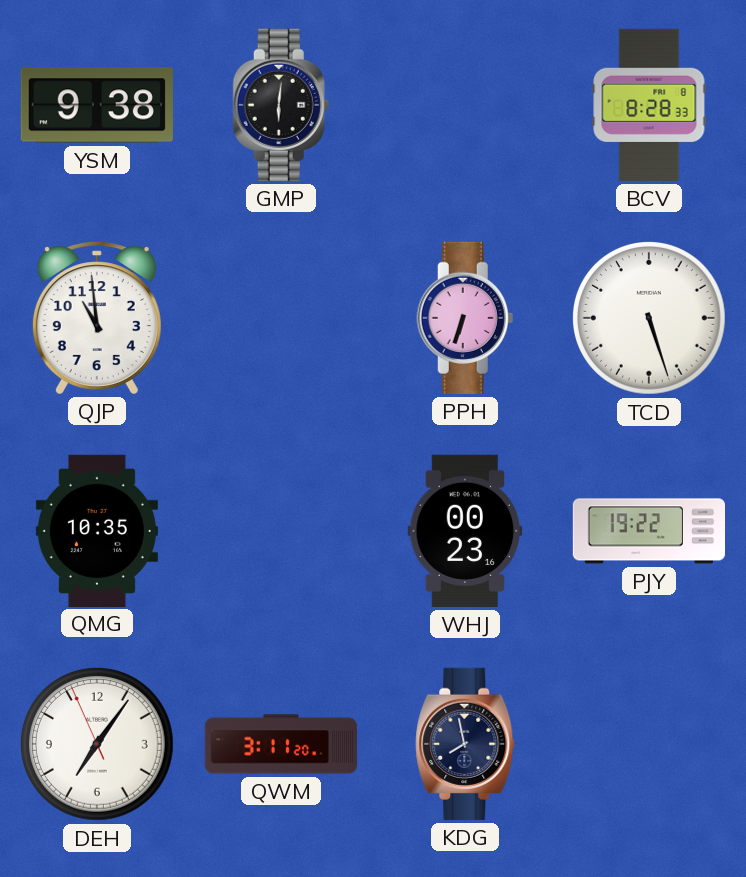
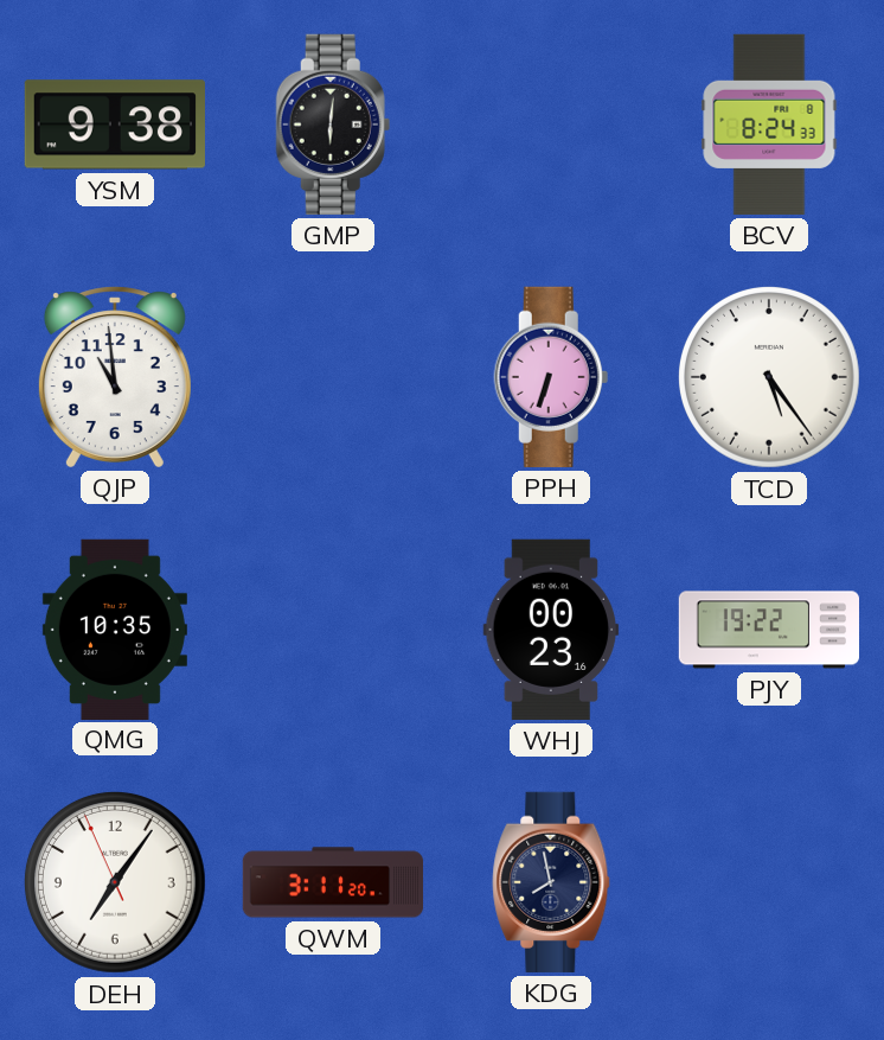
BCV: 8:28 -> 8:24 (769, 125)
TCD: 5:27 -> 5:24 (769, 377)
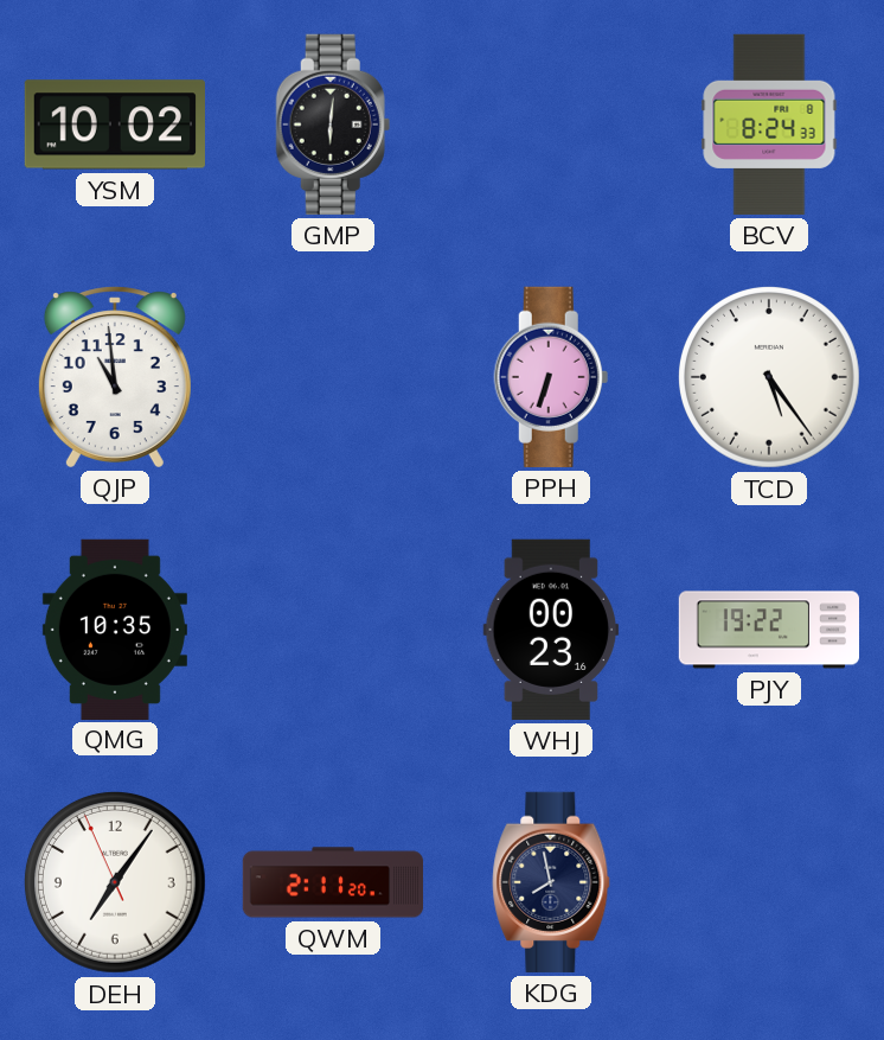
YSM: 9:38 -> 10:02 (115, 125)
QWM: 3:11 -> 2:11 (333, 882)
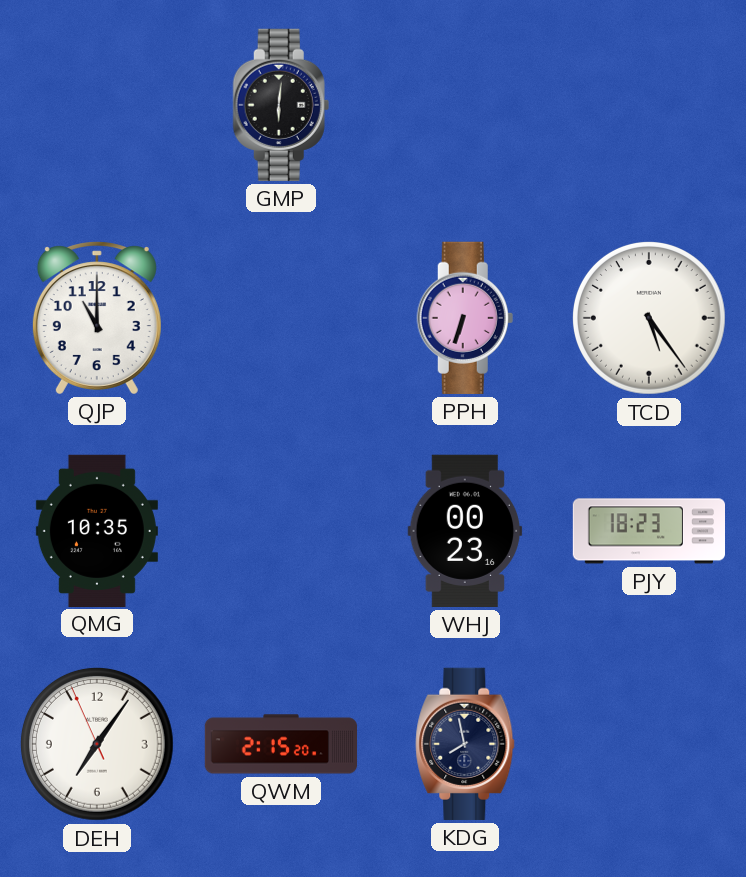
YSM: 10:02 -> none (115, 125)
BCV: 8:24 -> none (769, 125)
QJP: 10:59 -> 11:00 (97, 318)
PJY: 19:22 -> 18:23 (648, 531)
QWM: 2:11 -> 2:15 (281, 744)
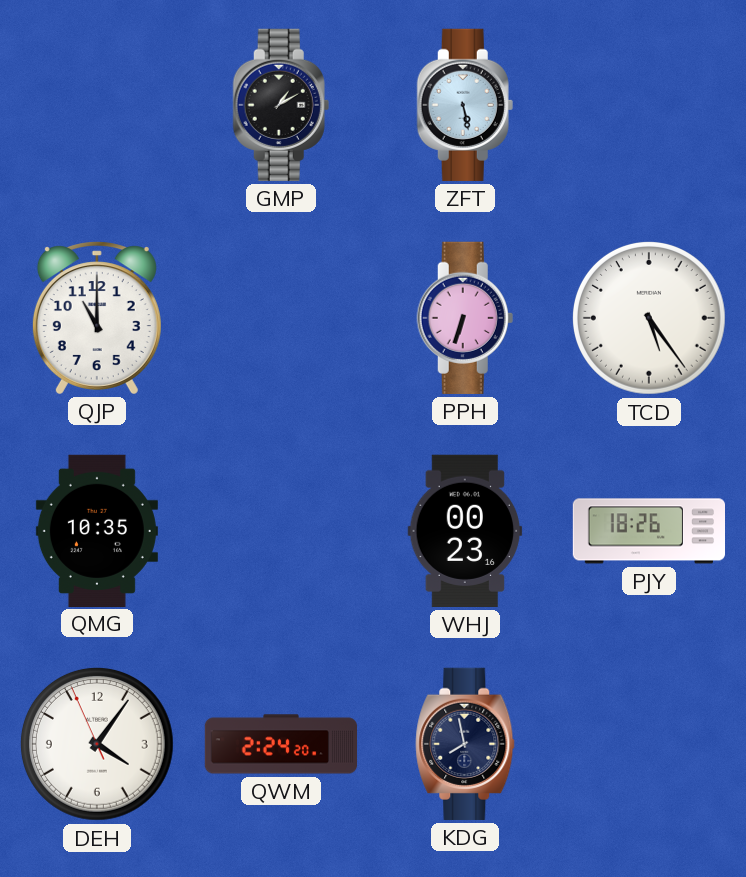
GMP: 6:01 -> 1:10 (281, 105)
ZFT: none -> 5:28 (465, 105)
PJY: 18:23 -> 18:26 (648, 531)
DEH: 7:05 -> 4:05 (97, 744)
QWM: 2:15 -> 2:24 (281, 744)
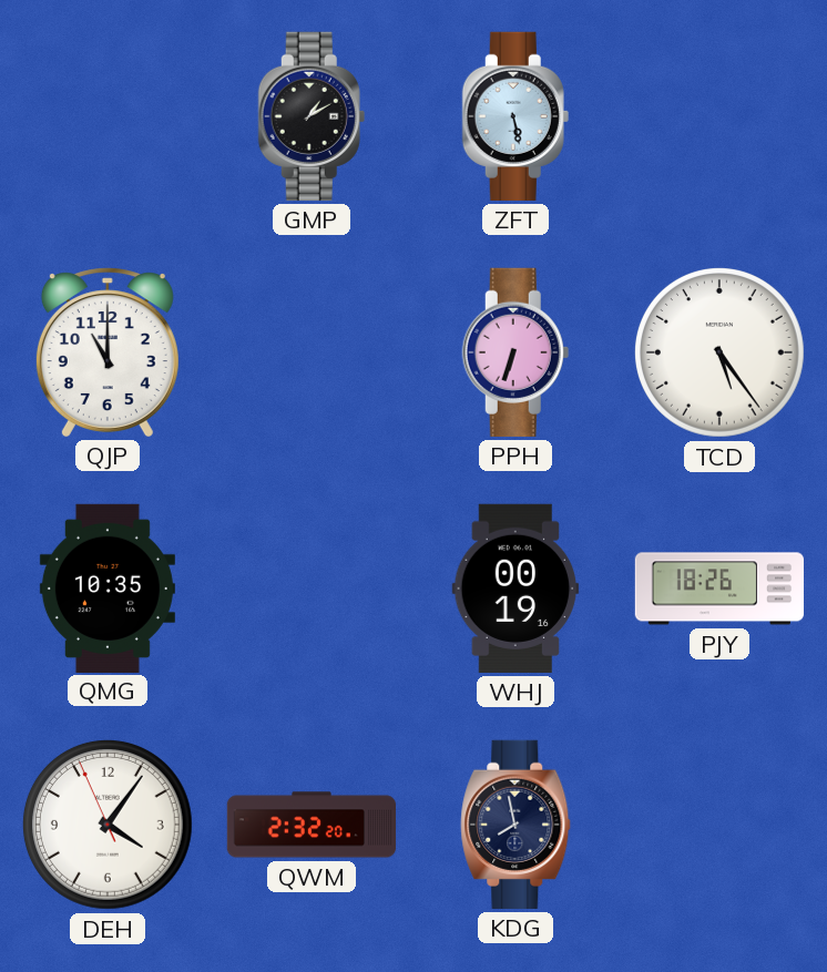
WHJ: 00:23 -> 00:19 (515, 589)
QWM: 2:24 -> 2:32 (312, 825)
